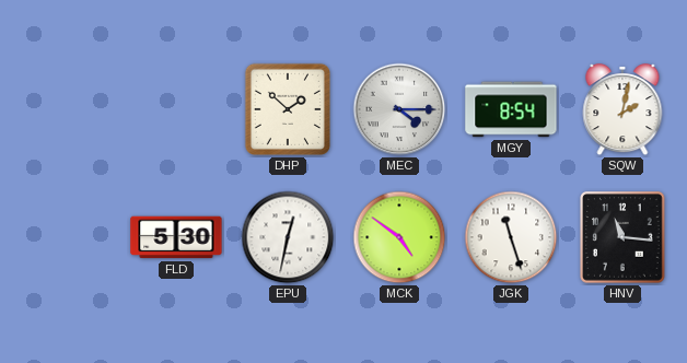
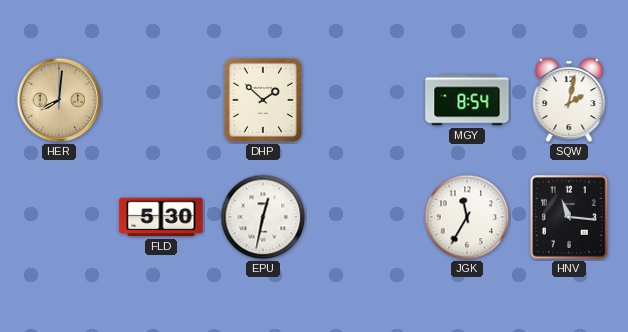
HER: none -> 8:01 (59, 100)
MEC: 4:15 -> none (399, 109)
MCK: 4:51 -> none (399, 237)
JGK: 11:27 -> 11:35 (467, 217)
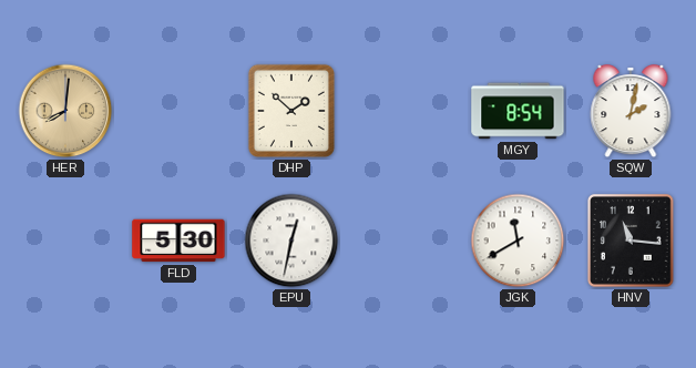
JGK: 11:35 -> 11:40 (518, 241)
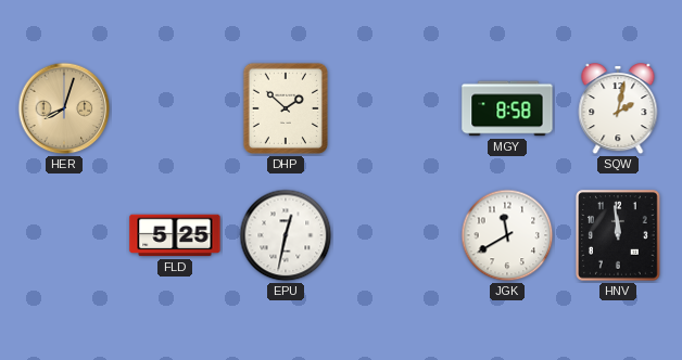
HER: 8:01 -> 8:03 (64, 108)
MGY: 8:54 -> 8:58 (507, 108)
FLD: 5:30 -> 5:25 (175, 235)
HNV: 11:16 -> 11:59 (619, 235)
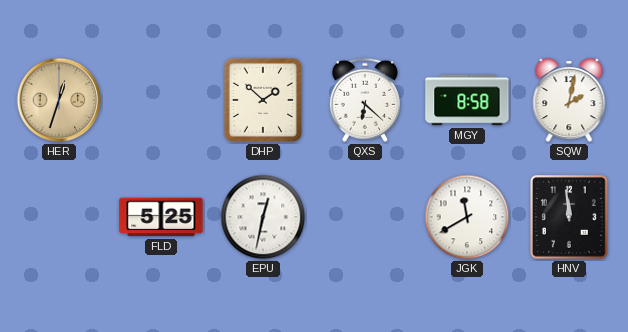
HER: 8:03 -> 12:33 (59, 100)
QXS: none -> 6:22 (365, 100)
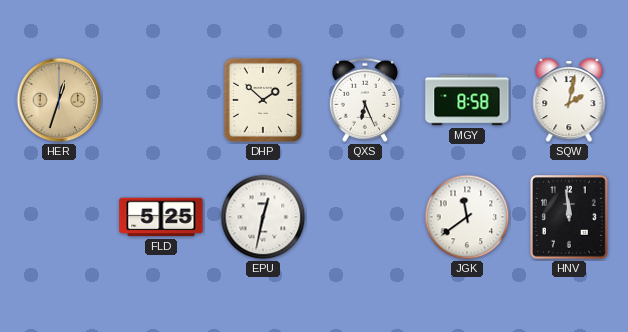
QXS: 6:22 -> 6:26 (365, 100)
JGK: 11:40 -> 11:39 (467, 217)
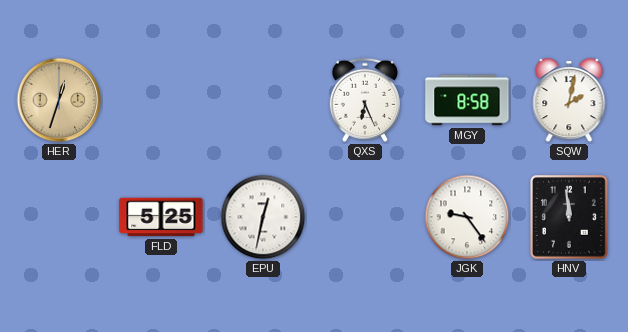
DHP: 1:52 -> none (263, 100)
JGK: 11:39 -> 9:24 (467, 217)
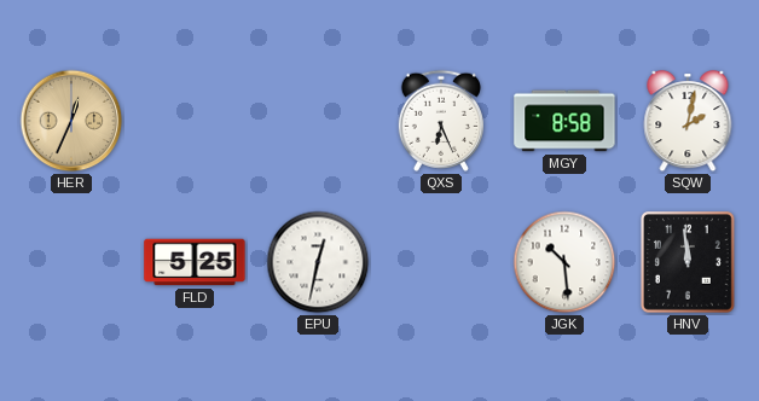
HER: 12:33 -> 12:34 (71, 121)
JGK: 9:24 -> 10:29 (564, 262)
